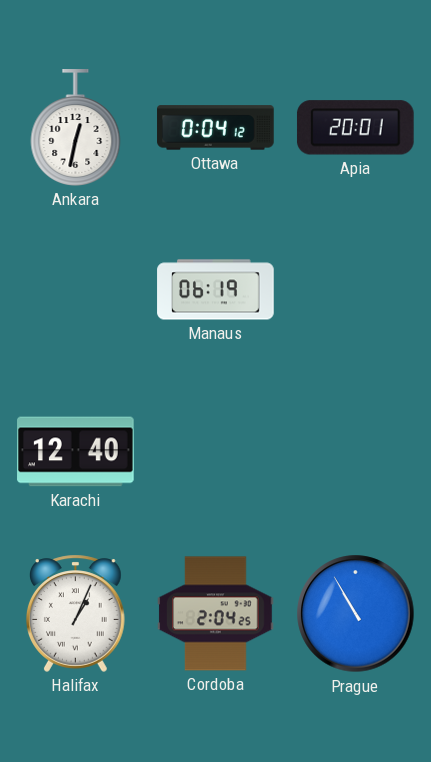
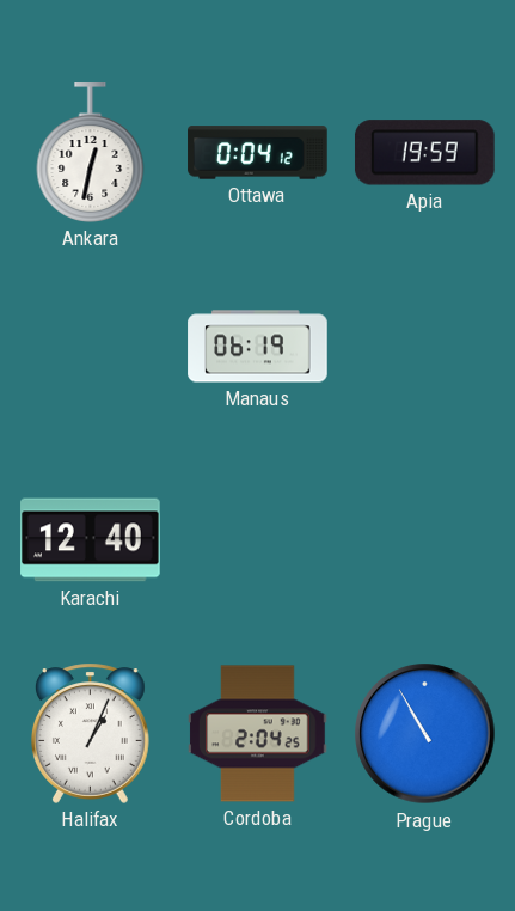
Apia: 20:01 -> 19:59 (424, 153)
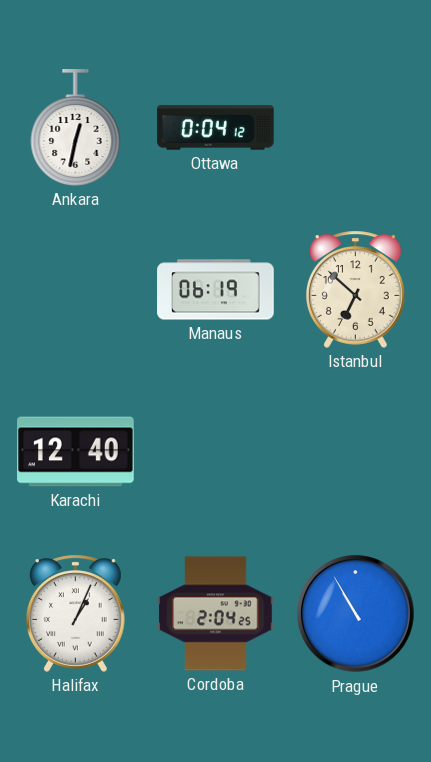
Apia: 19:59 -> none (424, 153)
Istanbul: none -> 6:52 (356, 289)
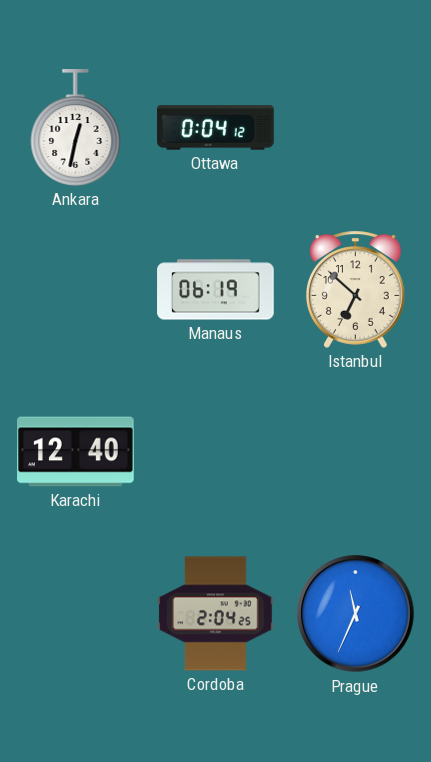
Halifax: 1:04 -> none (76, 613)
Prague: 10:55 -> 11:34 (356, 614)
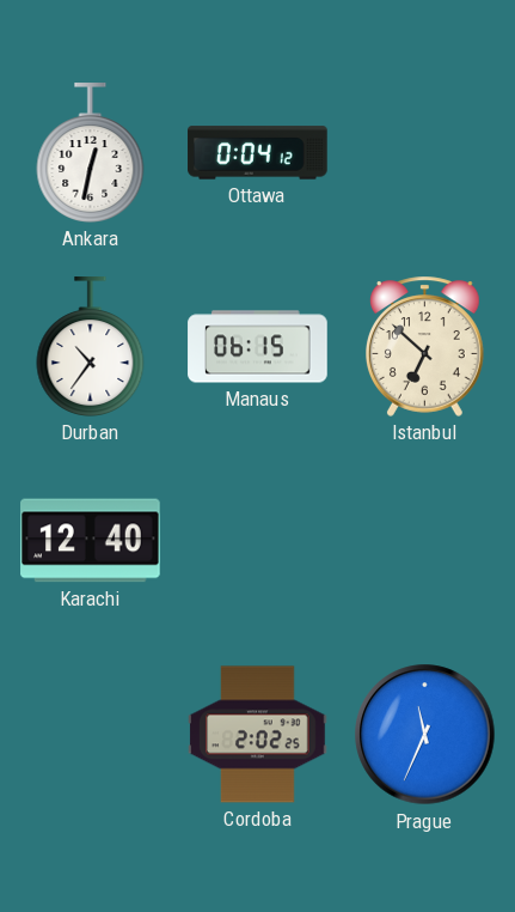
Durban: none -> 10:36 (91, 347)
Manaus: 06:19 -> 06:15 (258, 347)
Cordoba: 2:04 -> 2:02 (258, 735)
